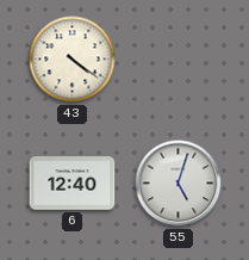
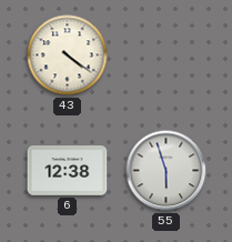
6: 12:40 -> 12:38 (68, 171)
55: 5:03 -> 5:57 (167, 171)
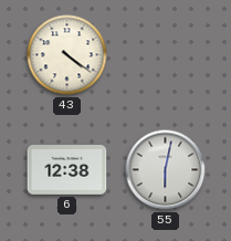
55: 5:57 -> 6:02 (166, 170)
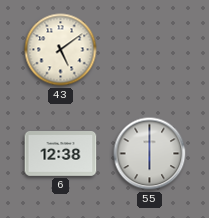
43: 4:21 -> 5:09 (61, 50)
55: 6:02 -> 6:00 (150, 154)
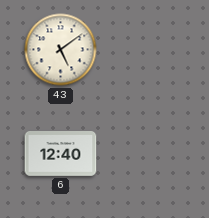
6: 12:38 -> 12:40 (61, 154)
55: 6:00 -> none (150, 154)
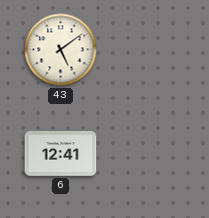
6: 12:40 -> 12:41 (61, 154)
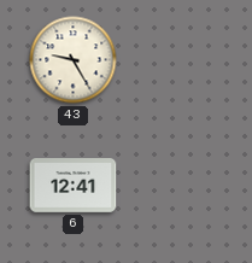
43: 5:09 -> 9:25 (74, 60)
